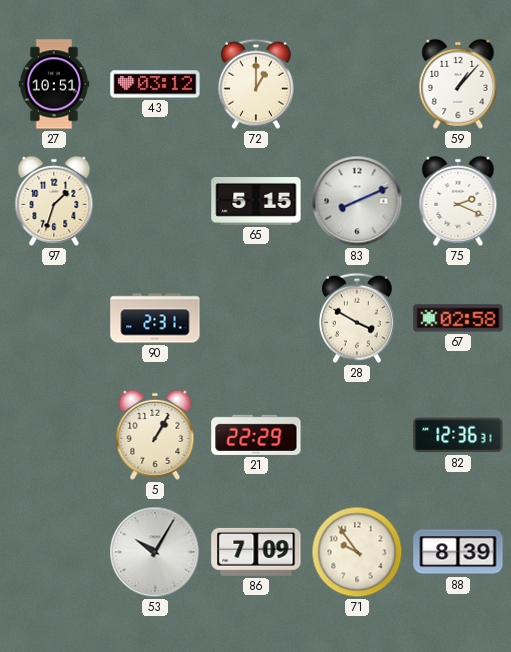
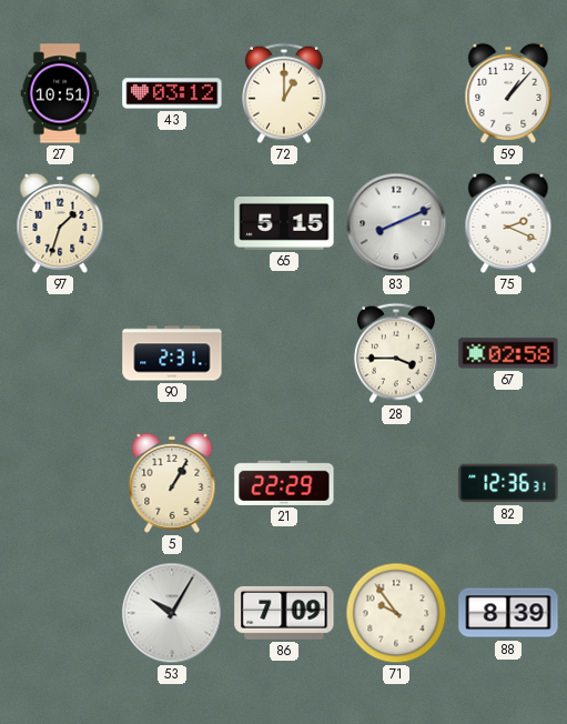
28: 3:50 -> 3:45 (396, 353)
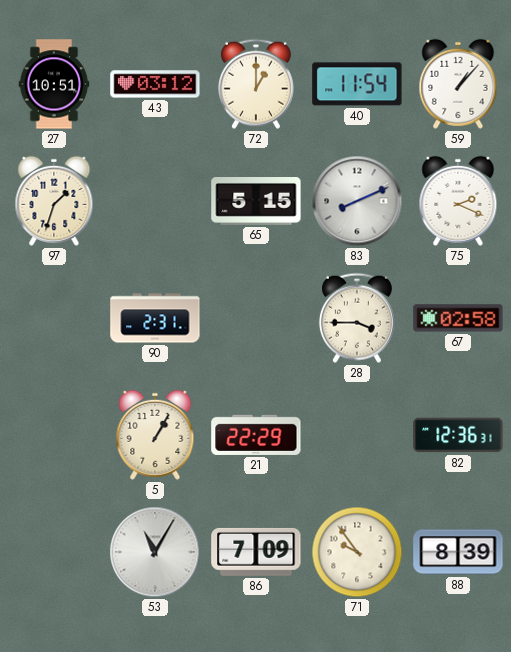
40: none -> 11:54 (357, 84)
53: 10:05 -> 11:05 (155, 552)
